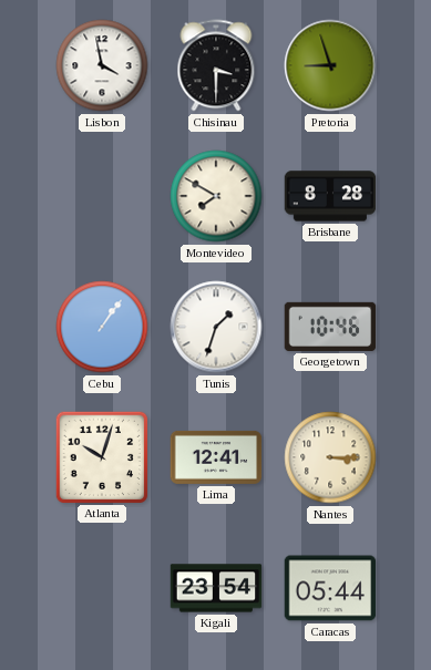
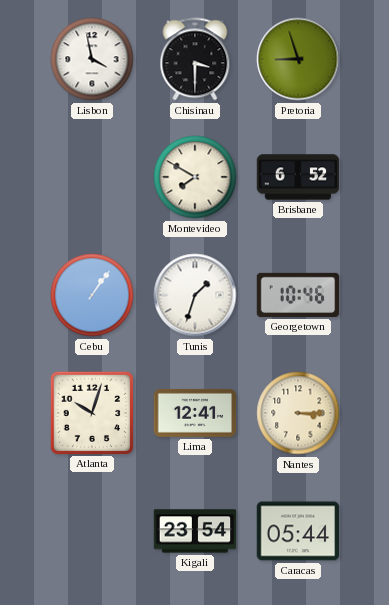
Brisbane: 8:28 -> 6:52 (298, 177)
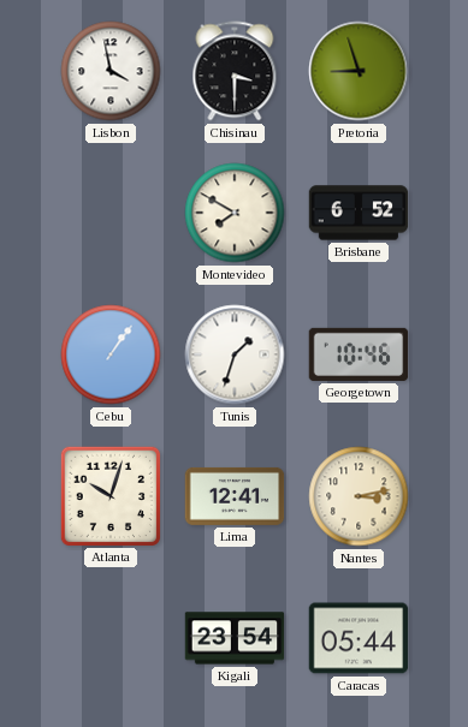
Nantes: 3:15 -> 3:13 (359, 496)
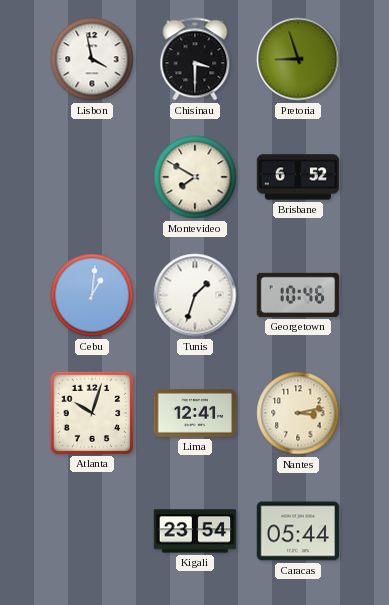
Cebu: 1:06 -> 1:01 (92, 295)
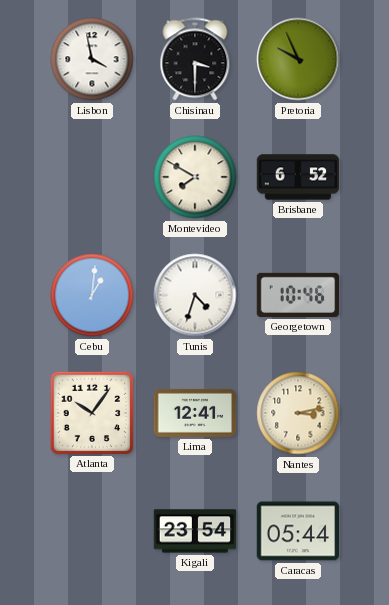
Pretoria: 8:57 -> 9:56 (298, 59)
Tunis: 1:33 -> 4:33 (195, 295)
Atlanta: 10:03 -> 10:06 (92, 412)
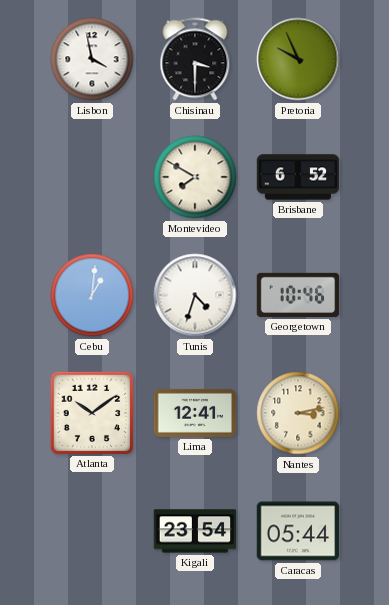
Atlanta: 10:06 -> 10:09 (92, 412)
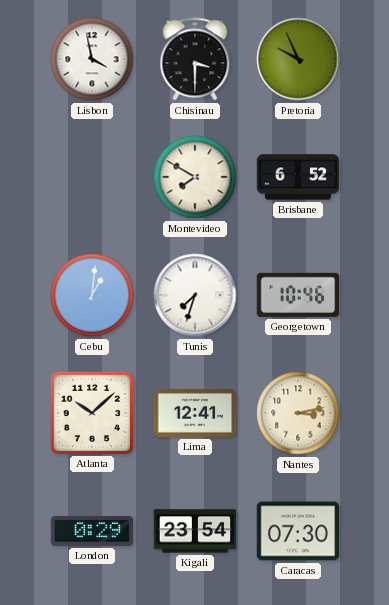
Tunis: 4:33 -> 7:33 (195, 295)
Atlanta: 10:09 -> 10:08 (92, 412)
London: none -> 0:29 (92, 531)
Caracas: 05:44 -> 07:30 (298, 531)
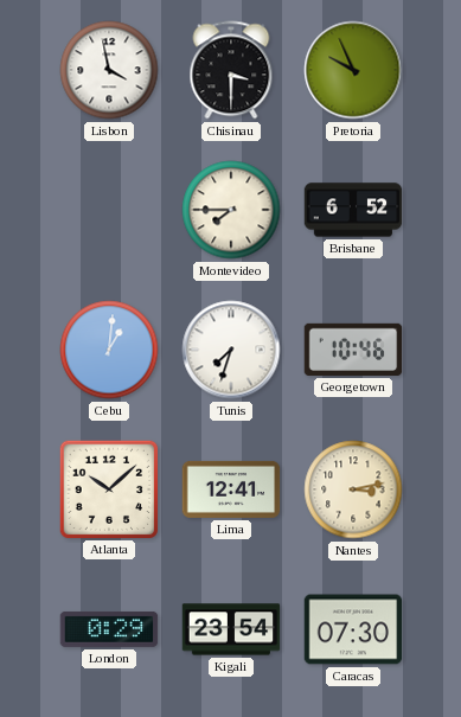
Montevideo: 7:50 -> 7:45 (231, 210)
